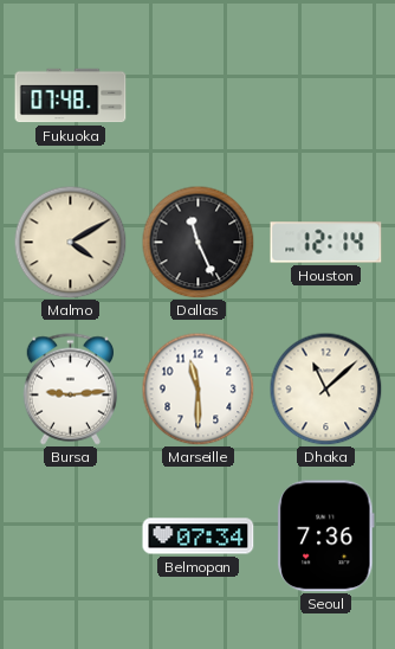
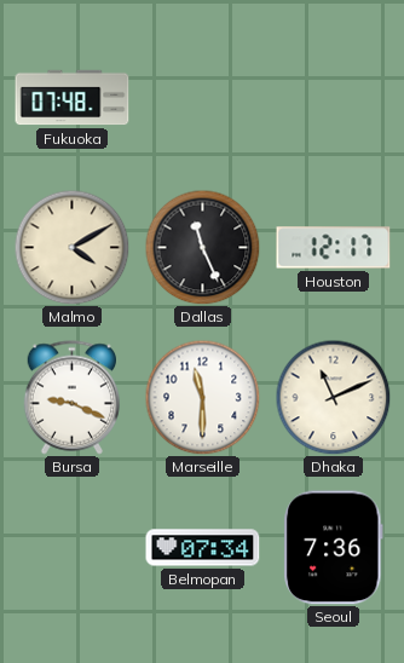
Houston: 12:14 -> 12:17 (334, 248)
Bursa: 9:14 -> 9:19 (71, 398)
Dhaka: 11:08 -> 11:11 (333, 397)
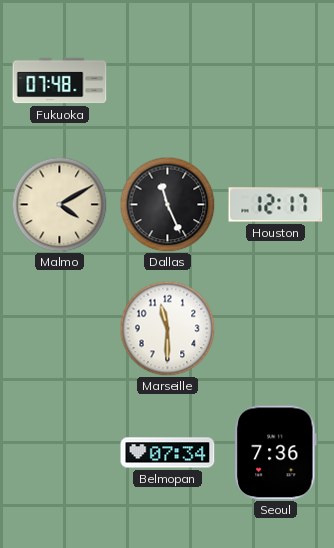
Bursa: 9:19 -> none (71, 398)
Dhaka: 11:11 -> none (333, 397)
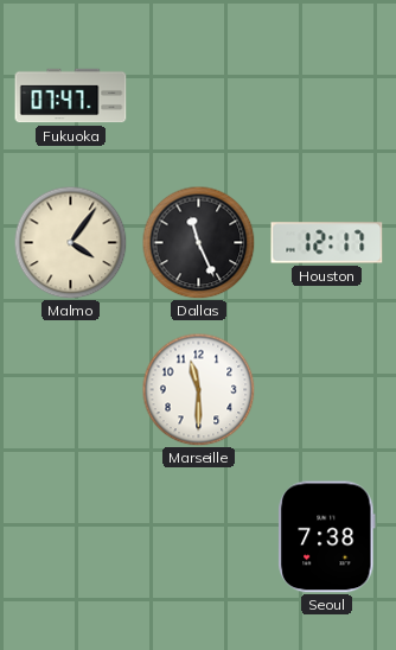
Fukuoka: 07:48 -> 07:47 (71, 96)
Malmo: 4:10 -> 4:06 (70, 242)
Belmopan: 07:34 -> none (168, 453)
Seoul: 7:36 -> 7:38 (327, 537)
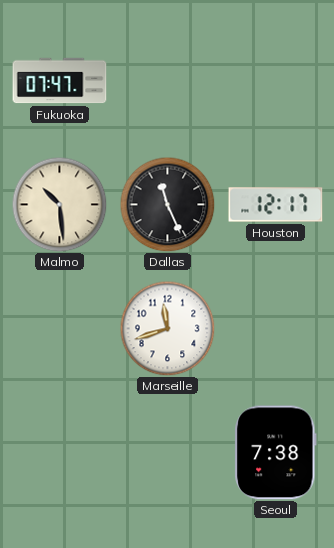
Malmo: 4:06 -> 10:29 (59, 204)
Marseille: 11:30 -> 11:42 (167, 328)
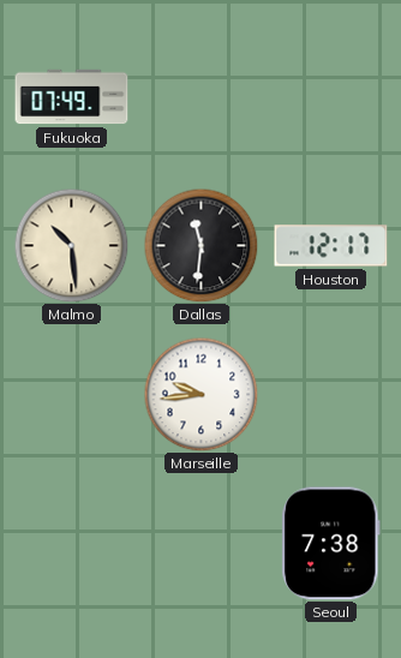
Fukuoka: 07:47 -> 07:49 (72, 97)
Dallas: 11:26 -> 11:31 (200, 245)
Marseille: 11:42 -> 9:44 (200, 394)
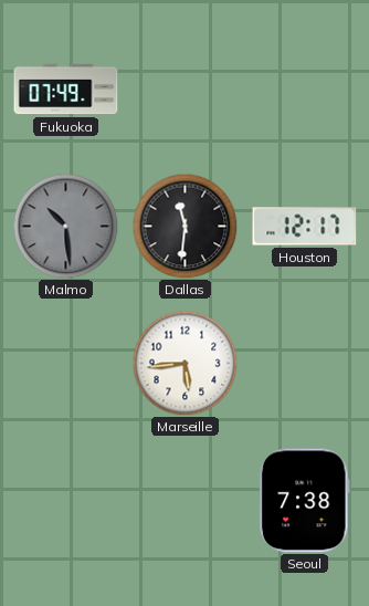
Malmo dial: cream -> grey (65, 226)
Marseille: 9:44 -> 5:44 (184, 363)
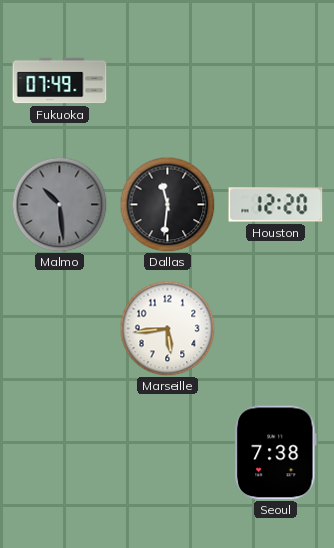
Houston: 12:17 -> 12:20 (276, 205)
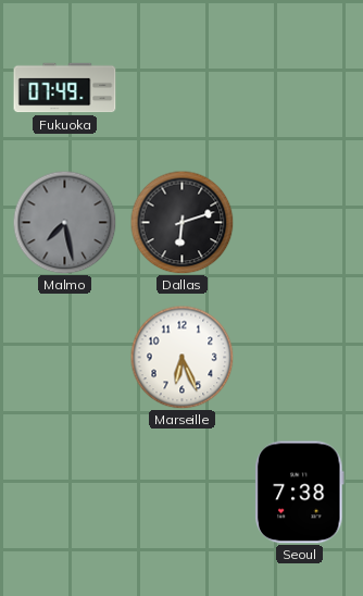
Malmo: 10:29 -> 7:28 (64, 222)
Dallas: 11:31 -> 6:12 (181, 222)
Houston: 12:20 -> none (276, 205)
Marseille: 5:44 -> 6:26 (181, 357)
